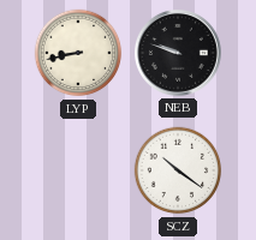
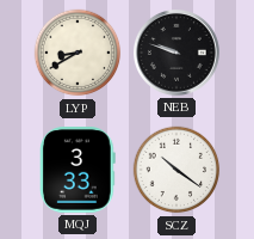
LYP: 8:43 -> 8:40 (78, 53)
MQJ: none -> 3:33 (79, 171)
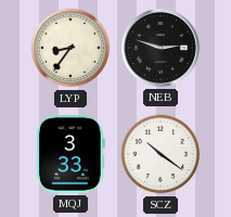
LYP: 8:40 -> 8:36 (70, 48)
NEB: 9:48 -> 2:48 (162, 49)
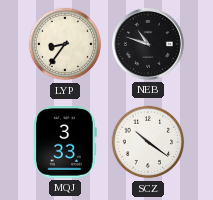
NEB: 2:48 -> 10:48 (149, 45)
